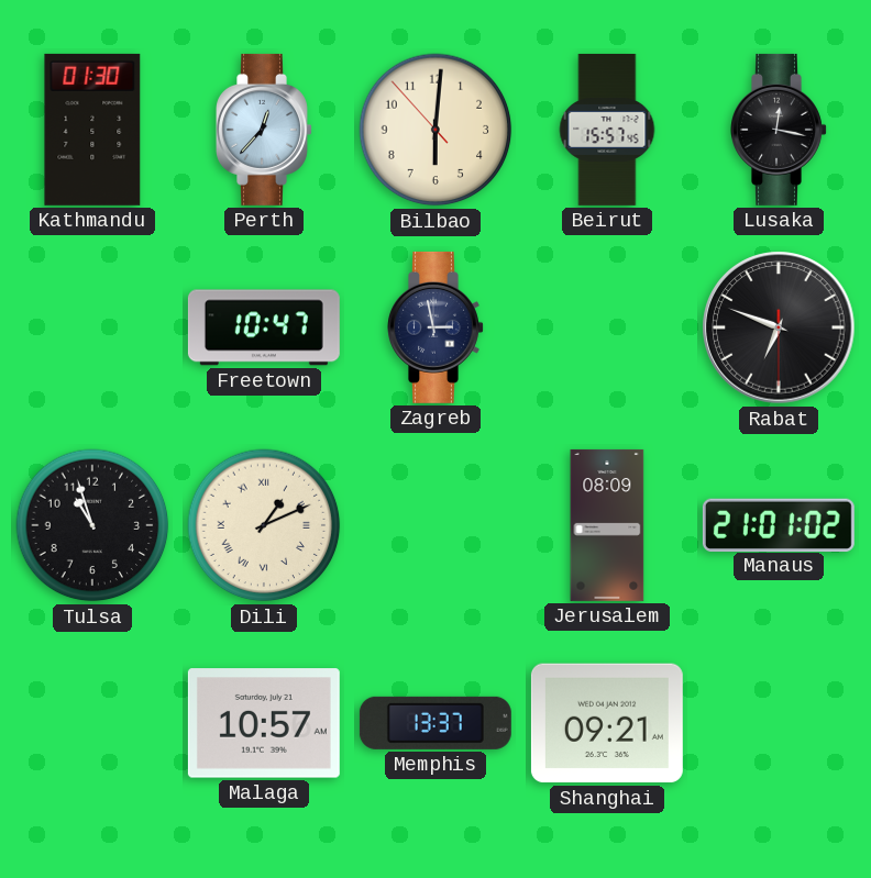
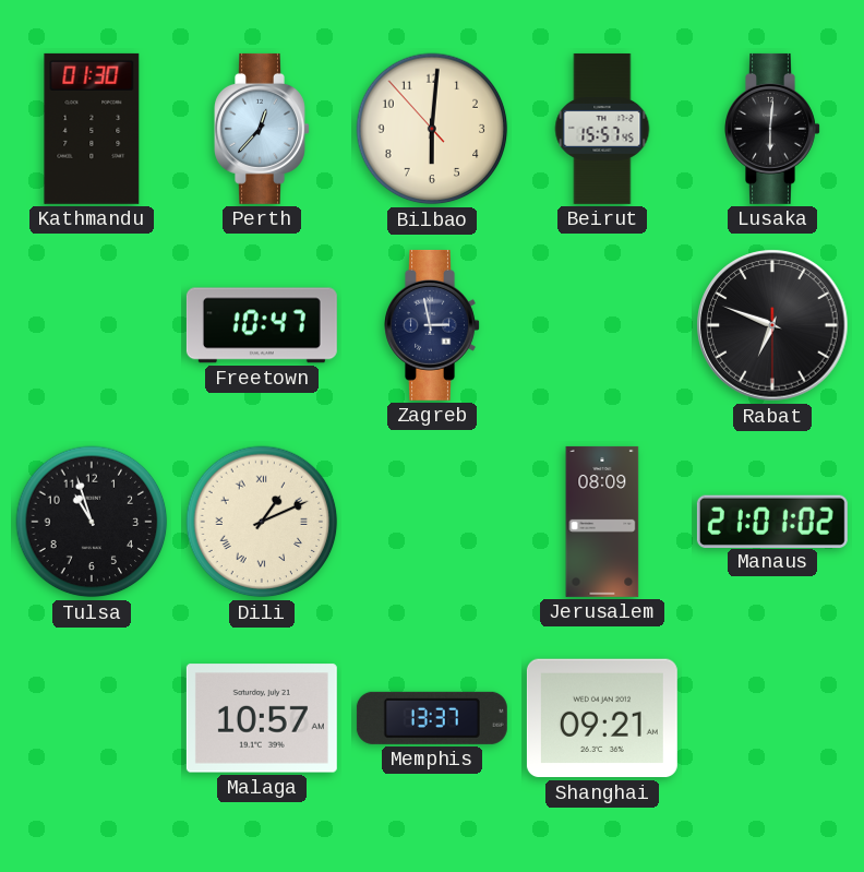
Lusaka: 12:17 -> 6:01 (772, 129)
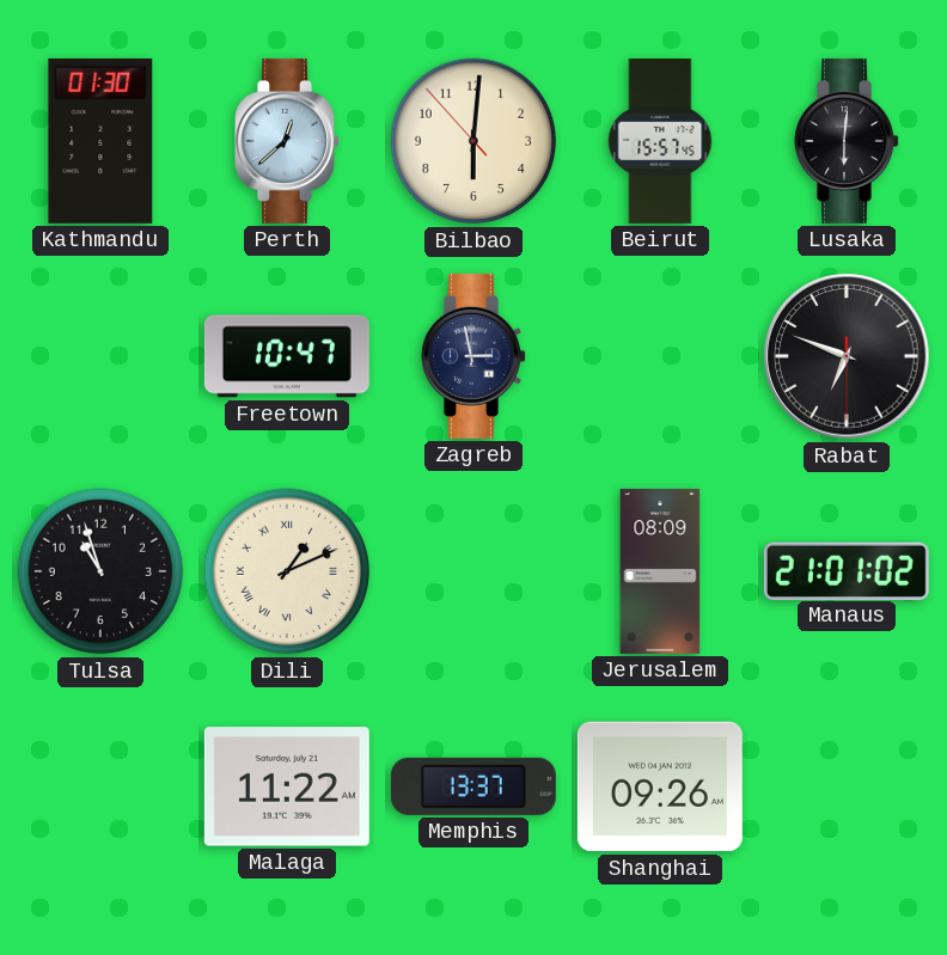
Perth: 12:37 -> 12:38 (287, 141)
Malaga: 10:57 -> 11:22 (287, 786)
Shanghai: 09:21 -> 09:26 (660, 786)
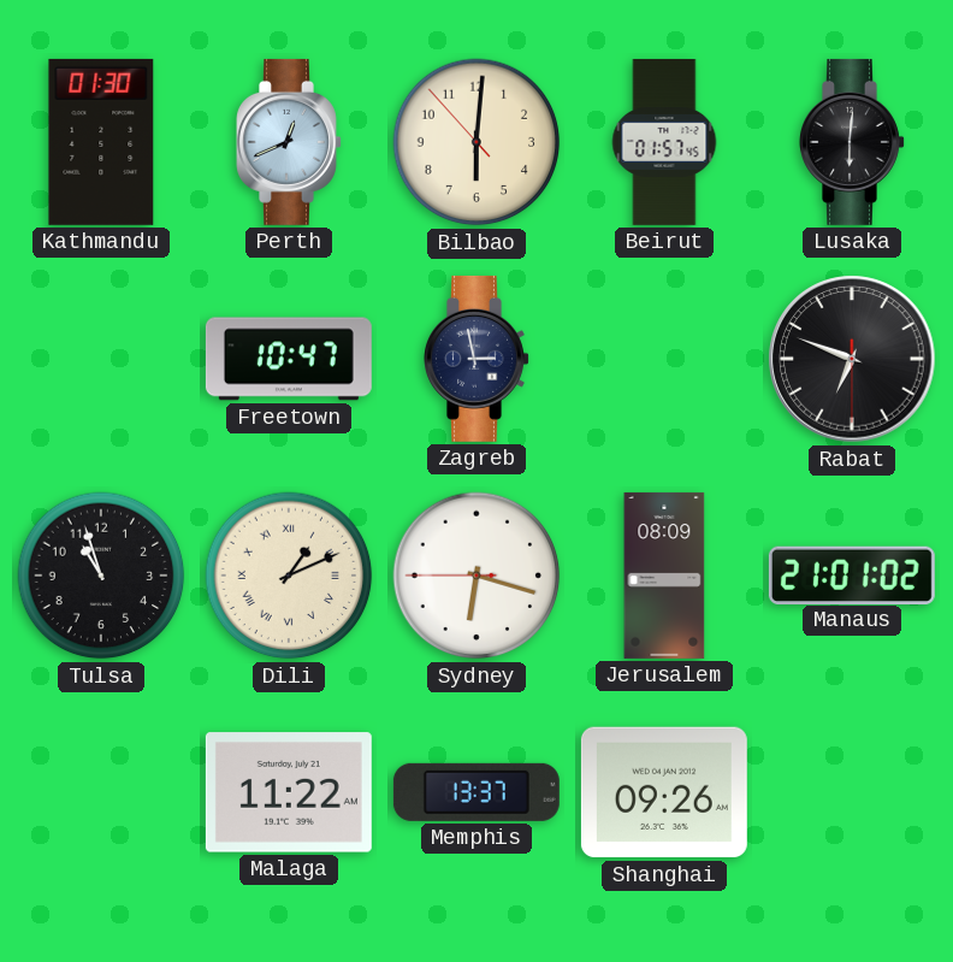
Perth: 12:38 -> 12:41 (289, 142)
Beirut: 15:57 -> 01:57 (664, 142)
Sydney: none -> 6:17 (476, 576)
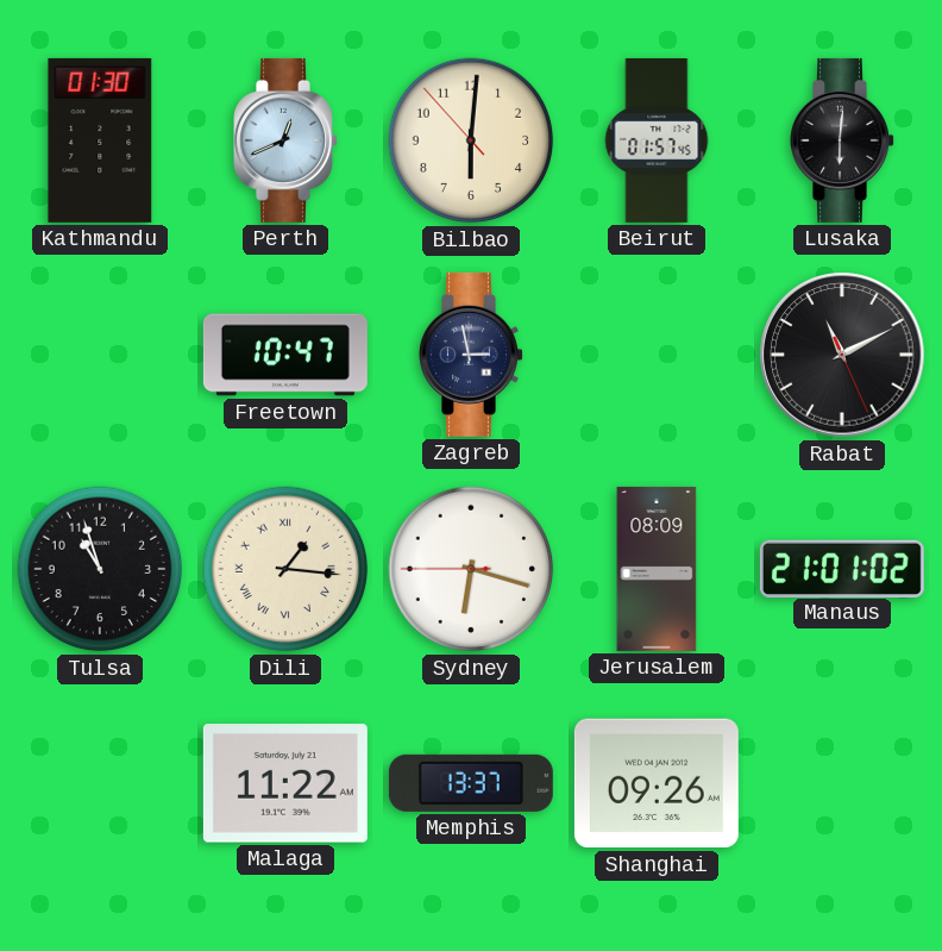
Rabat: 6:48 -> 11:10 (842, 355)
Dili: 1:11 -> 1:16 (285, 569)
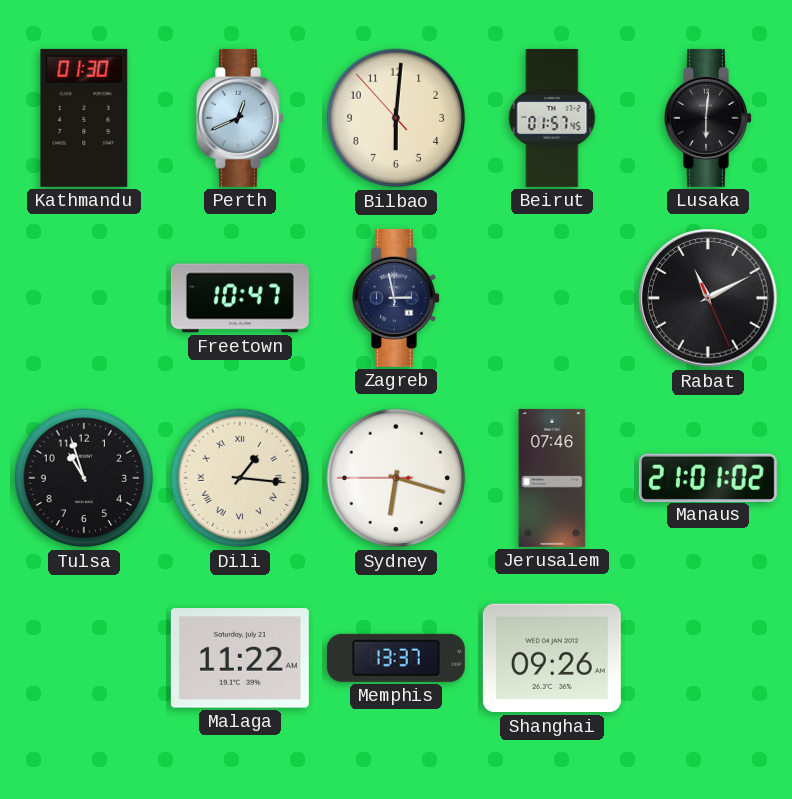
Jerusalem: 08:09 -> 07:46 (552, 478)
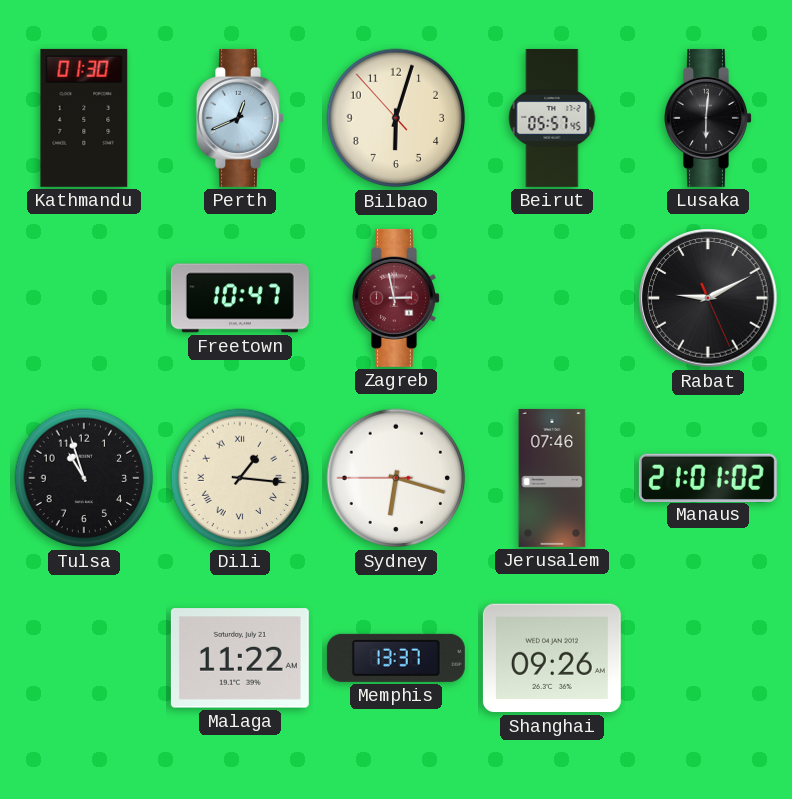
Bilbao: 6:00 -> 6:02 (396, 118)
Beirut: 01:57 -> 05:57 (552, 118)
Zagreb dial: navy -> burgundy (396, 298)
Rabat: 11:10 -> 9:10 (708, 298)
